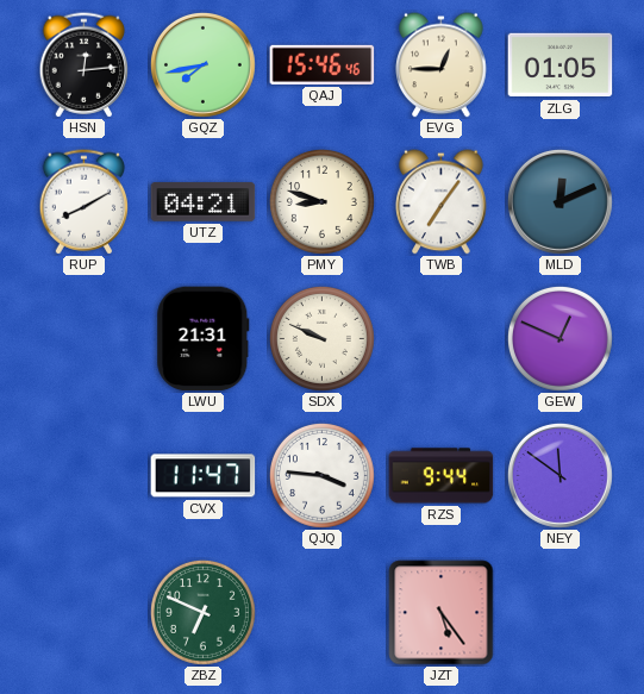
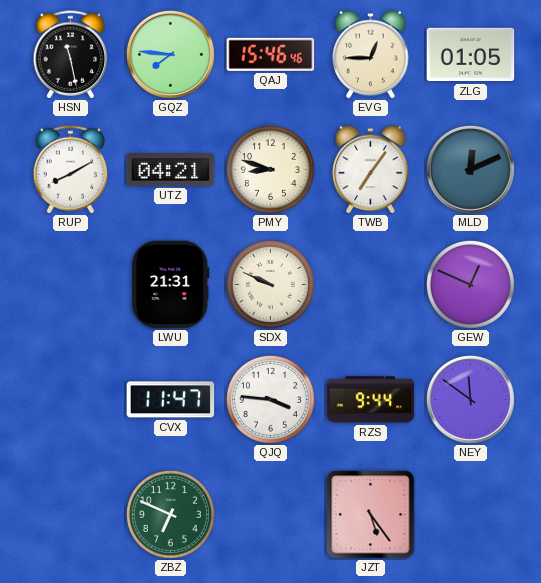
HSN: 12:14 -> 11:28 (71, 55)
GQZ: 7:43 -> 7:46 (170, 54)
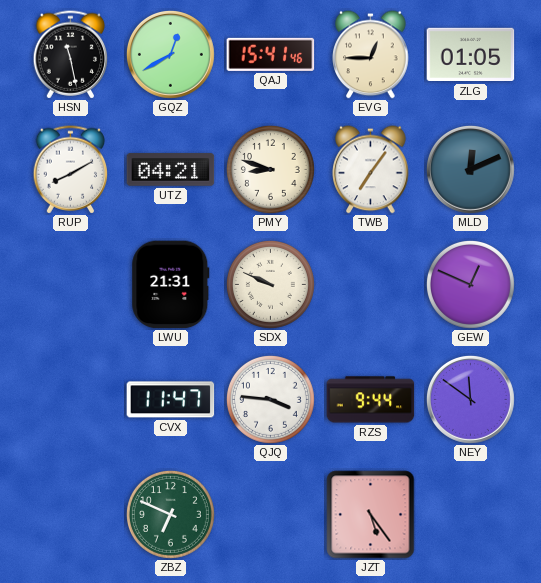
GQZ: 7:46 -> 12:40 (170, 54)
QAJ: 15:46 -> 15:41 (271, 54)
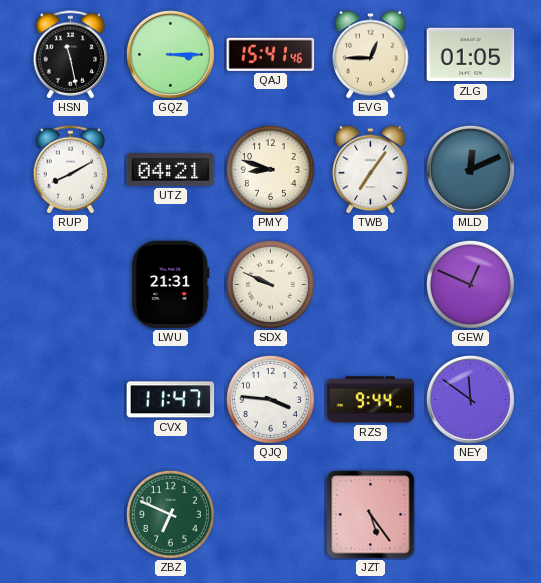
GQZ: 12:40 -> 3:15 (170, 54)
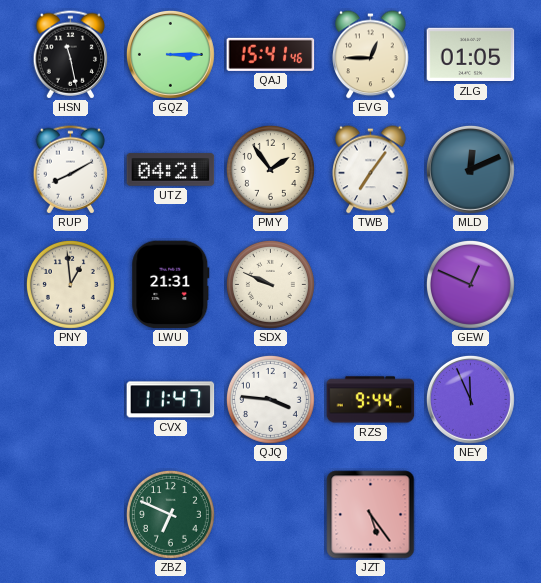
PMY: 8:48 -> 1:54 (270, 169)
PNY: none -> 12:59 (70, 284)
NEY: 11:51 -> 11:56 (470, 399)
